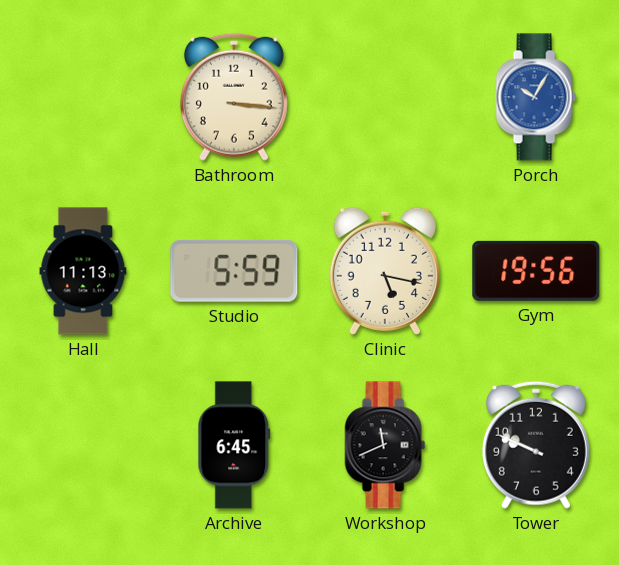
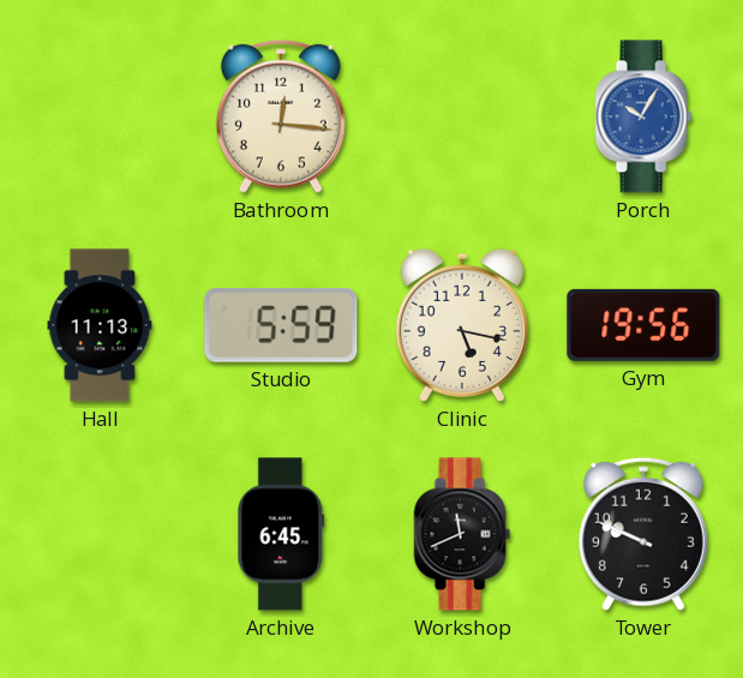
Bathroom: 3:16 -> 12:16 (281, 116)
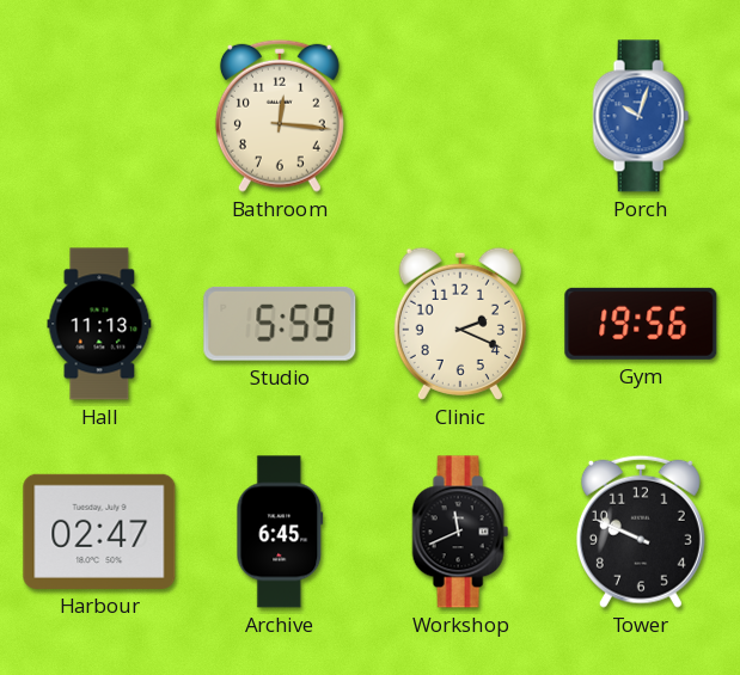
Porch: 10:05 -> 10:03 (641, 116)
Clinic: 5:17 -> 2:19 (460, 324)
Harbour: none -> 02:47 (99, 532)
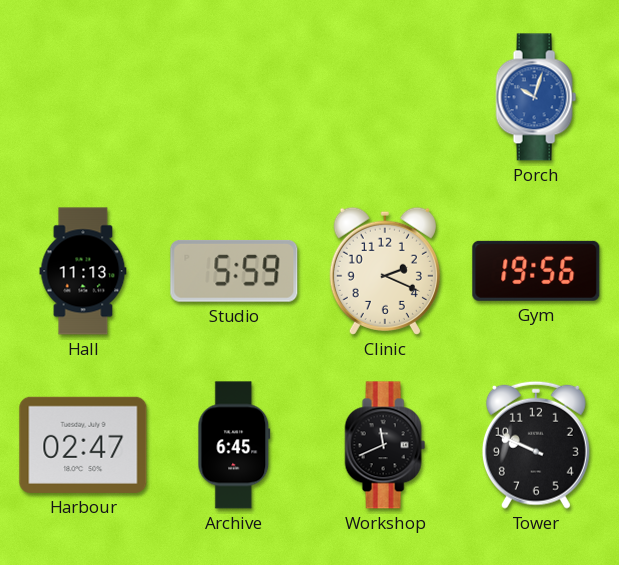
Bathroom: 12:16 -> none (280, 116)
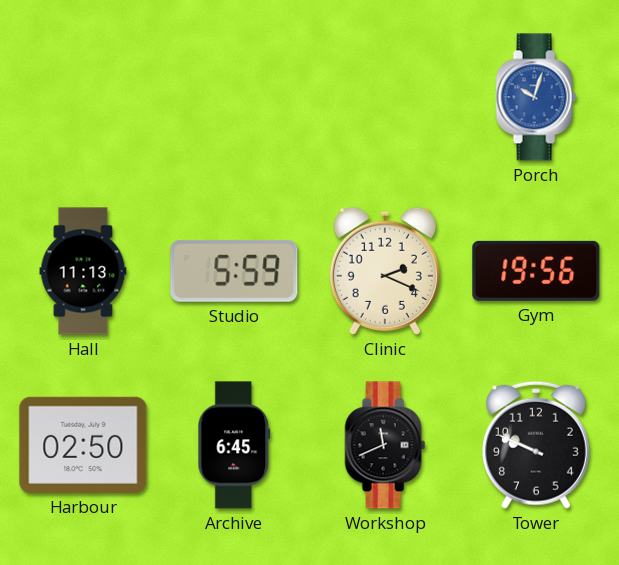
Harbour: 02:47 -> 02:50 (83, 445)
